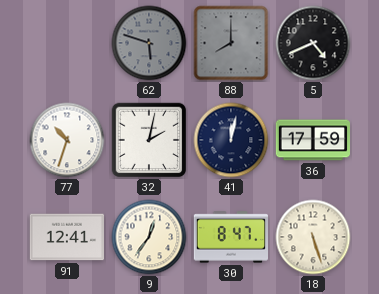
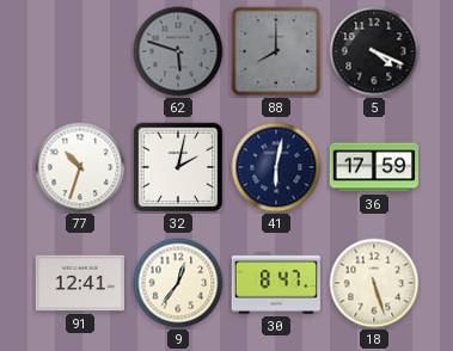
5: 4:41 -> 4:19 (374, 51)
41: 12:02 -> 6:02 (276, 167)
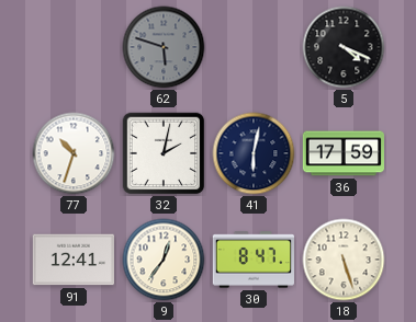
88: 8:00 -> none (276, 51)
